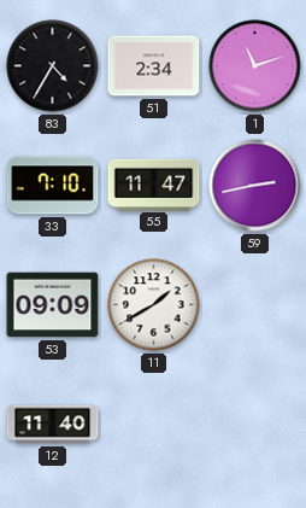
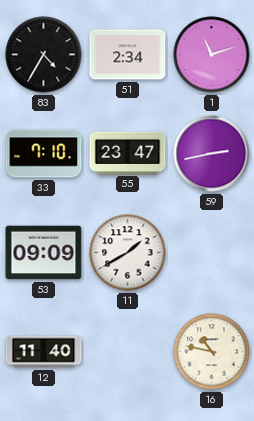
55: 11:47 -> 23:47 (128, 153)
16: none -> 10:47 (212, 352)
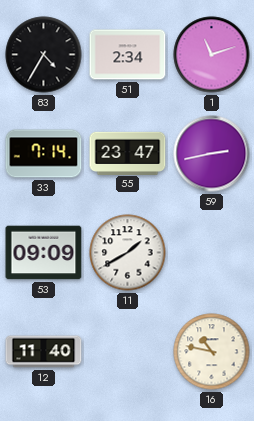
33: 7:10 -> 7:14 (44, 154)
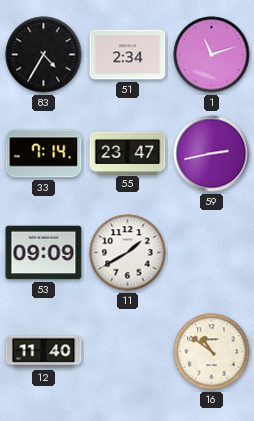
16: 10:47 -> 10:51 (212, 352)
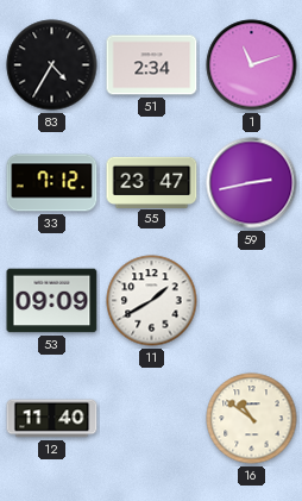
33: 7:14 -> 7:12 (52, 183)
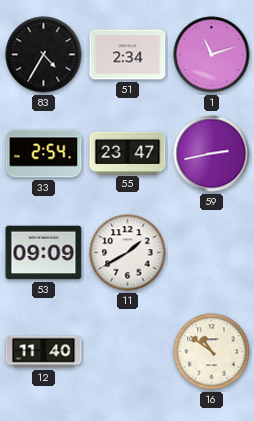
33: 7:12 -> 2:54 (44, 154)
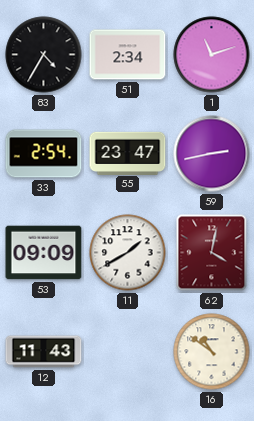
62: none -> 4:02 (212, 253)
12: 11:40 -> 11:43 (44, 352)
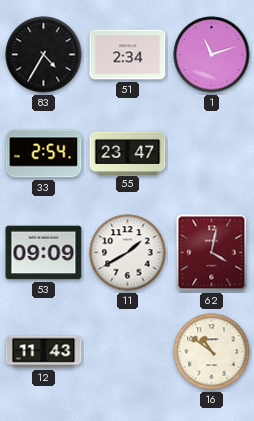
59: 2:43 -> none (212, 154)
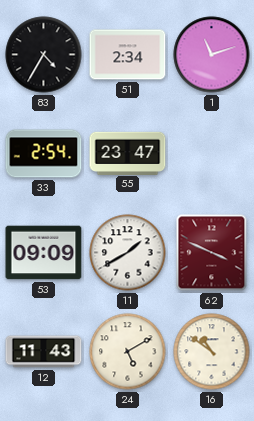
62: 4:02 -> 3:49 (212, 253)
24: none -> 5:10 (128, 352)
